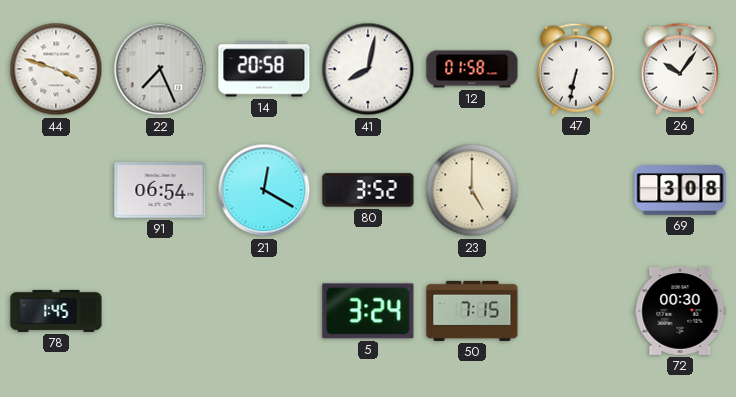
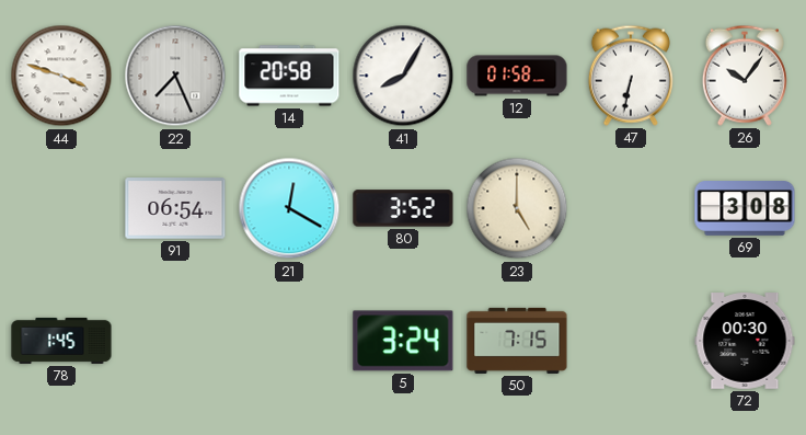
41: 8:02 -> 8:05 (403, 76)
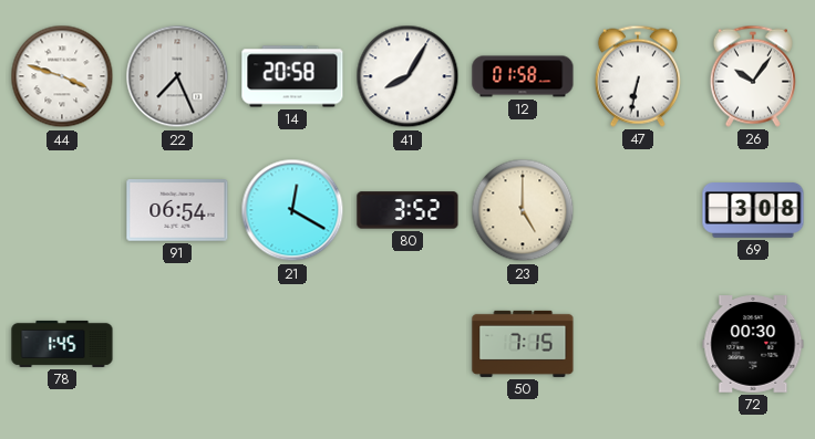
5: 3:24 -> none (403, 341)
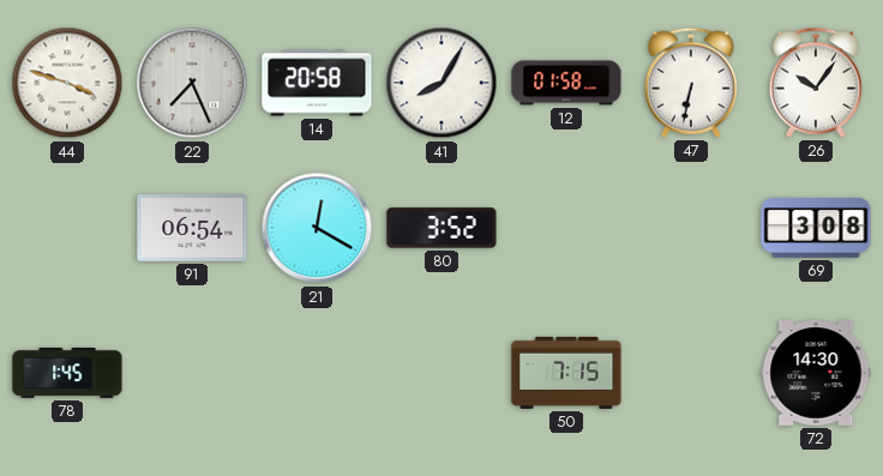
23: 5:00 -> none (523, 210)
72: 00:30 -> 14:30 (816, 373)
